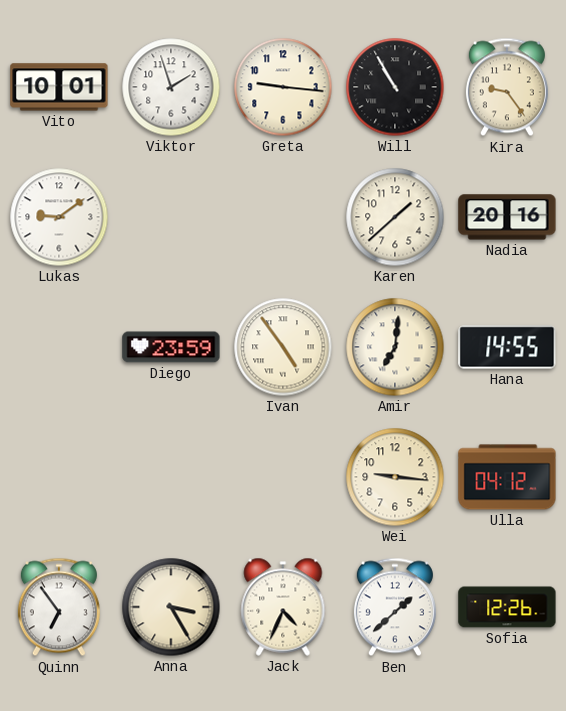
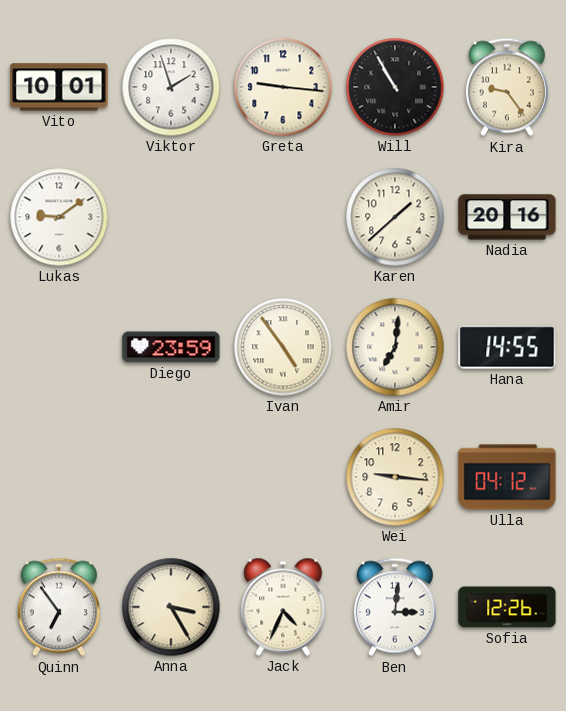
Ben: 1:38 -> 3:01 (395, 607)
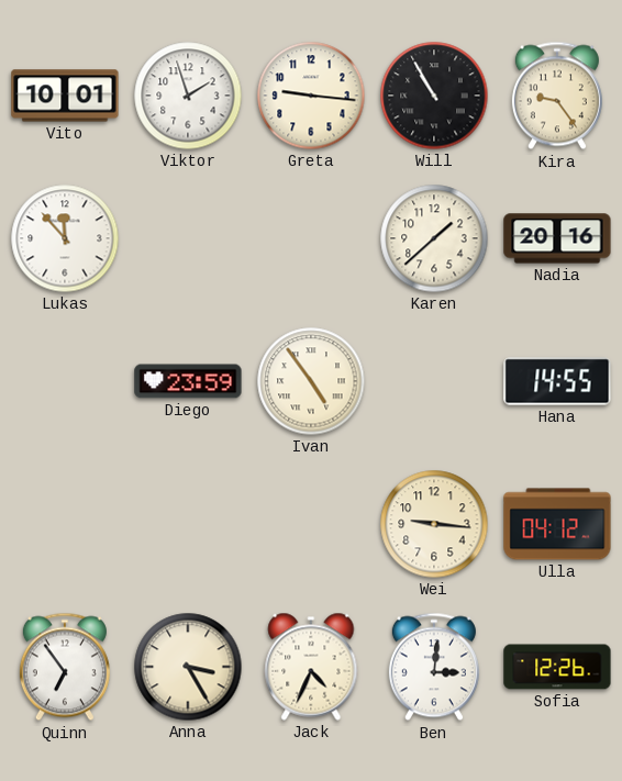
Lukas: 9:09 -> 11:53 (65, 238)
Amir: 7:01 -> none (395, 347)
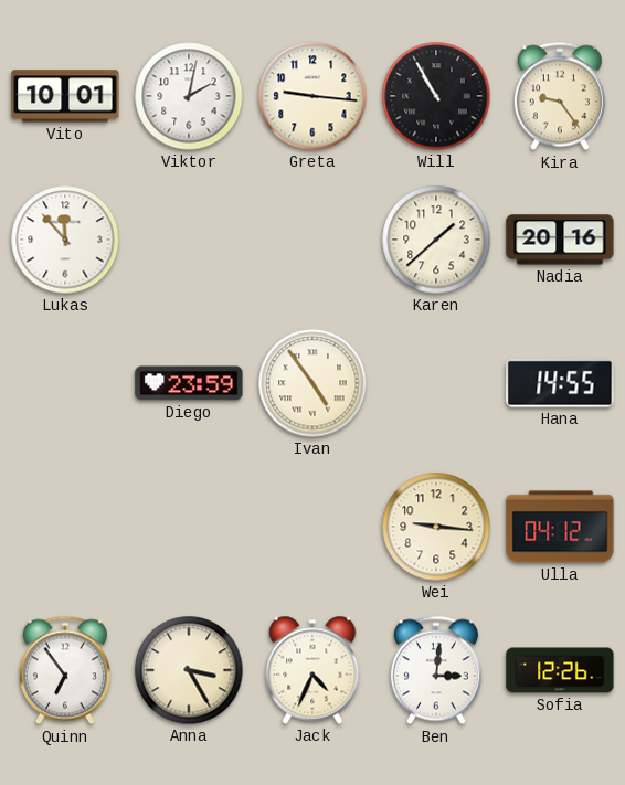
Viktor: 1:57 -> 2:02 (189, 96)
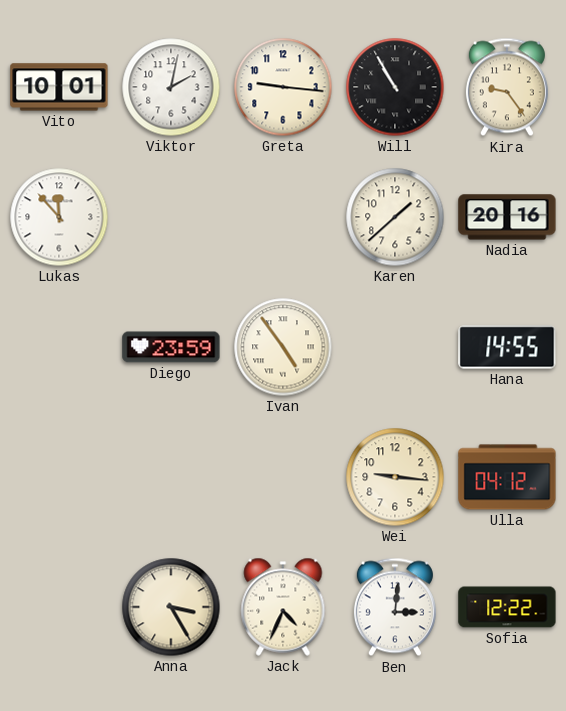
Quinn: 6:54 -> none (65, 670)
Sofia: 12:26 -> 12:22 (507, 607)
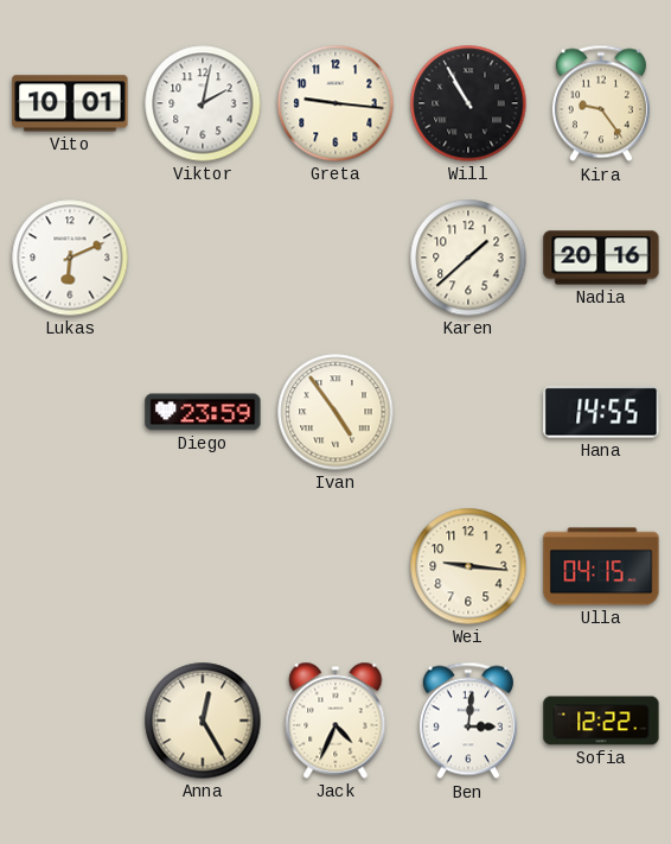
Lukas: 11:53 -> 6:11 (70, 258)
Ulla: 04:12 -> 04:15 (601, 566)
Anna: 3:25 -> 12:25 (203, 721)
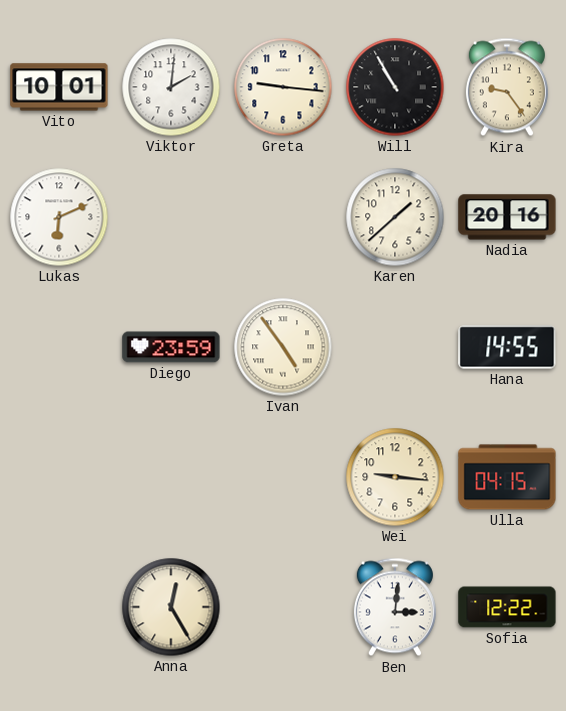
Viktor: 2:02 -> 2:01 (171, 87)
Jack: 4:34 -> none (335, 721)
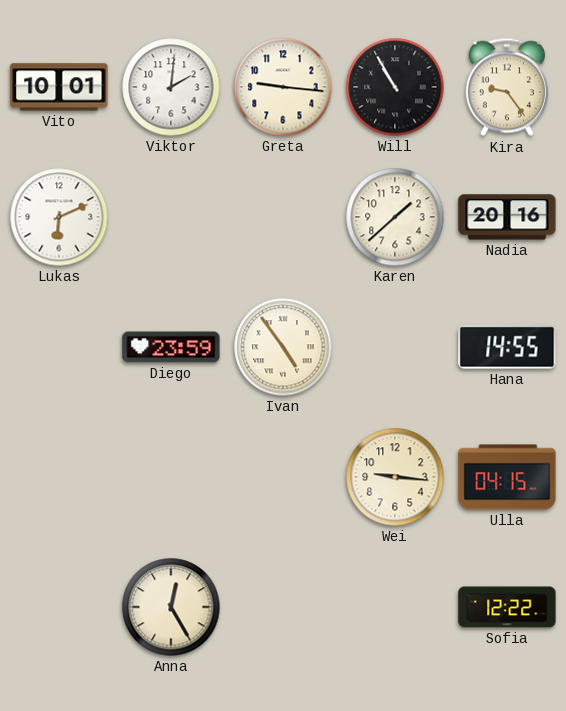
Ben: 3:01 -> none (395, 607)
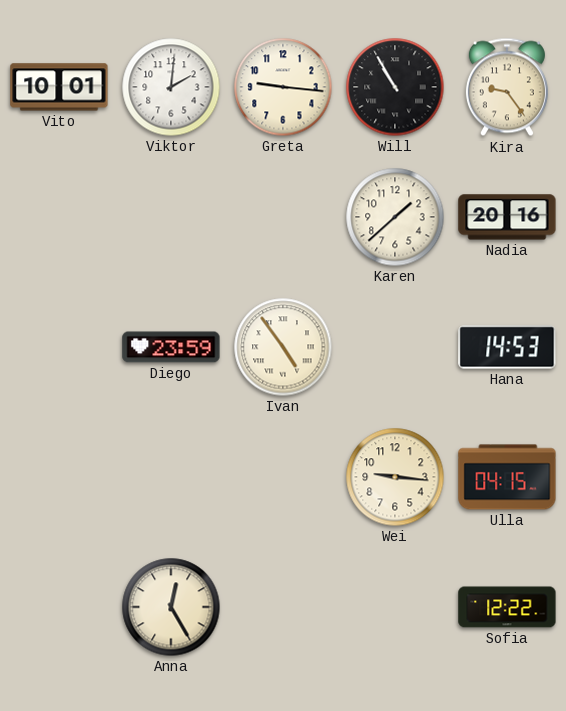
Lukas: 6:11 -> none (59, 217)
Hana: 14:55 -> 14:53 (507, 347)
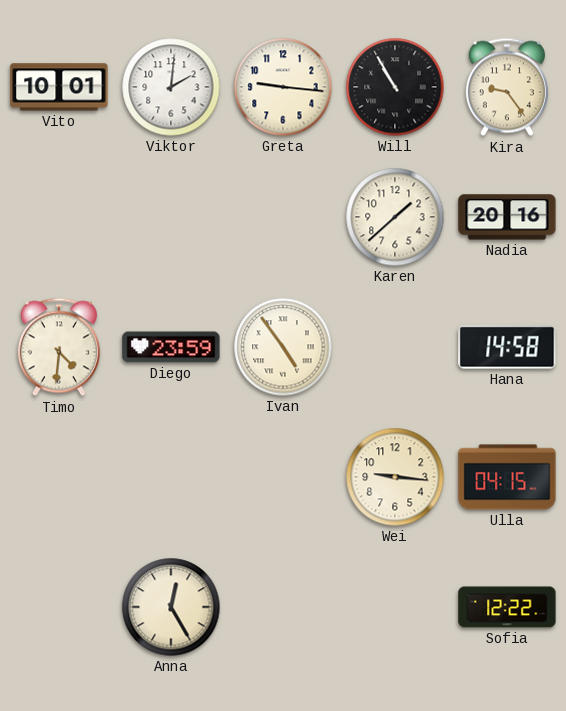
Timo: none -> 4:31 (59, 347)
Hana: 14:53 -> 14:58 (507, 347)
